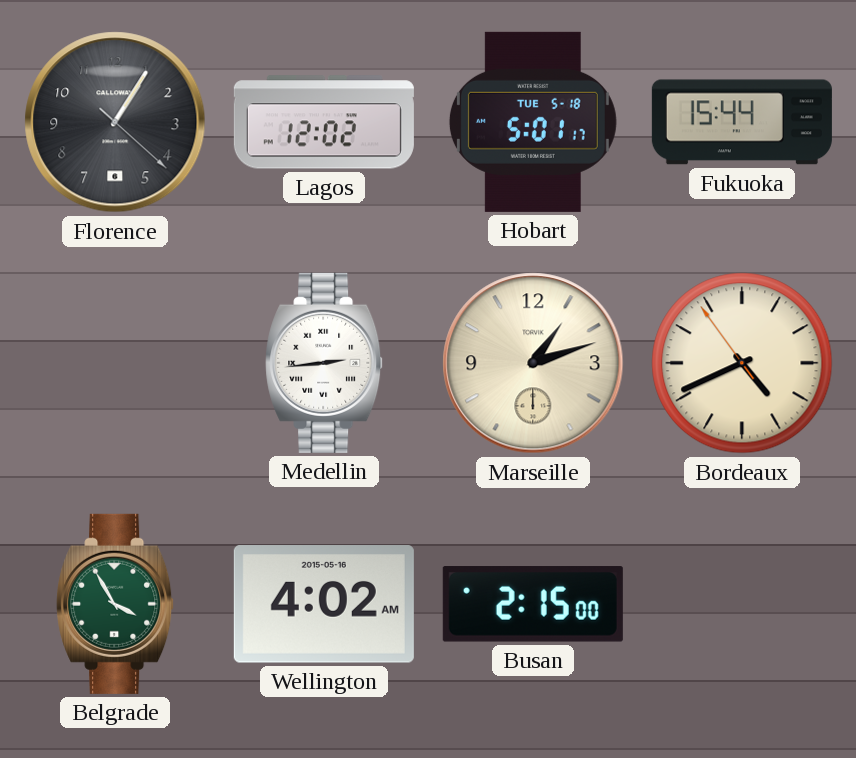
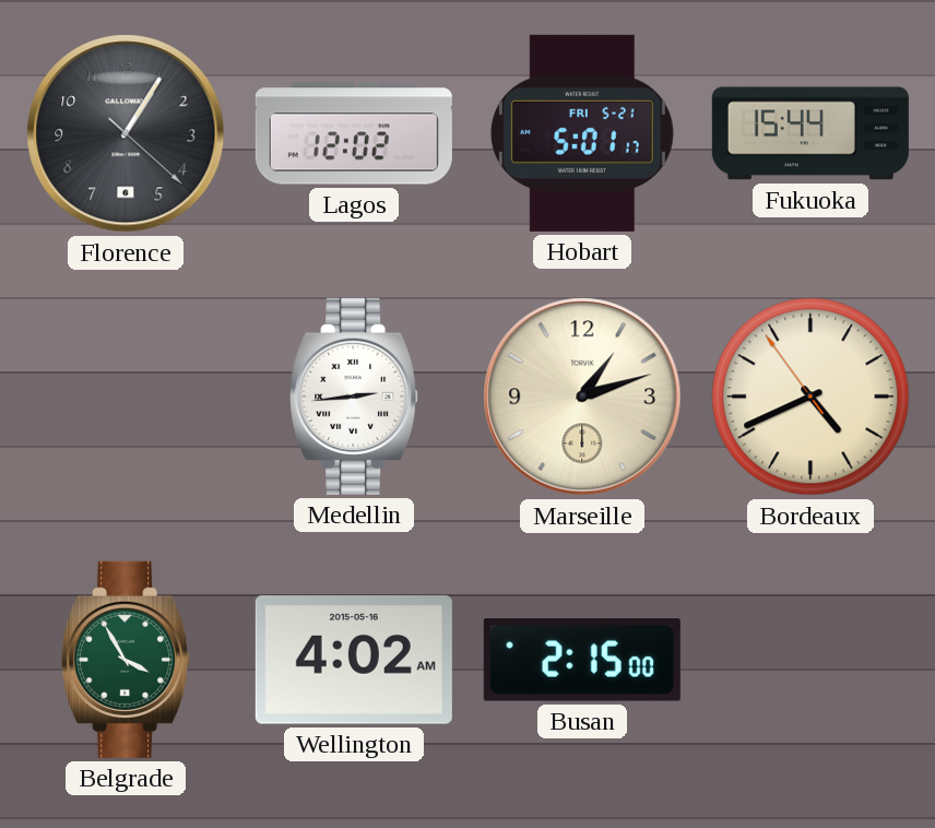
Hobart date: TUE 5-18 -> FRI 5-21 (582, 133)
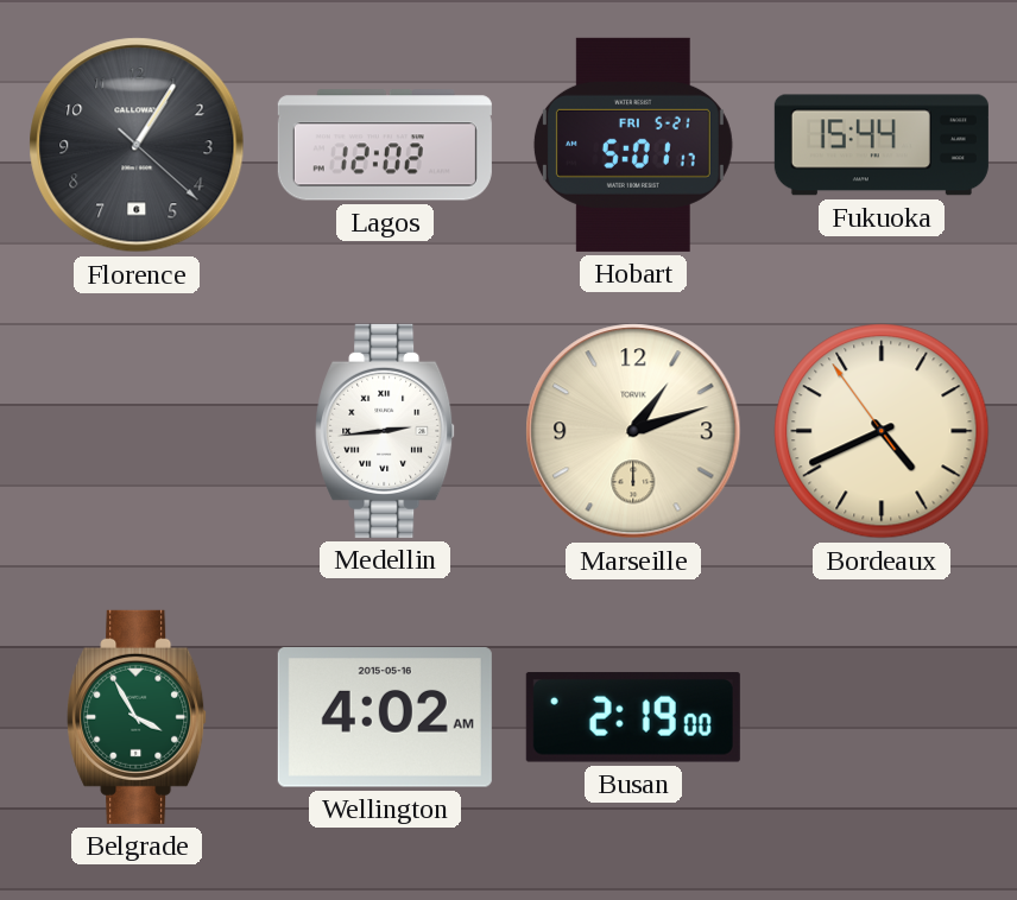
Busan: 2:15 -> 2:19 (633, 717)
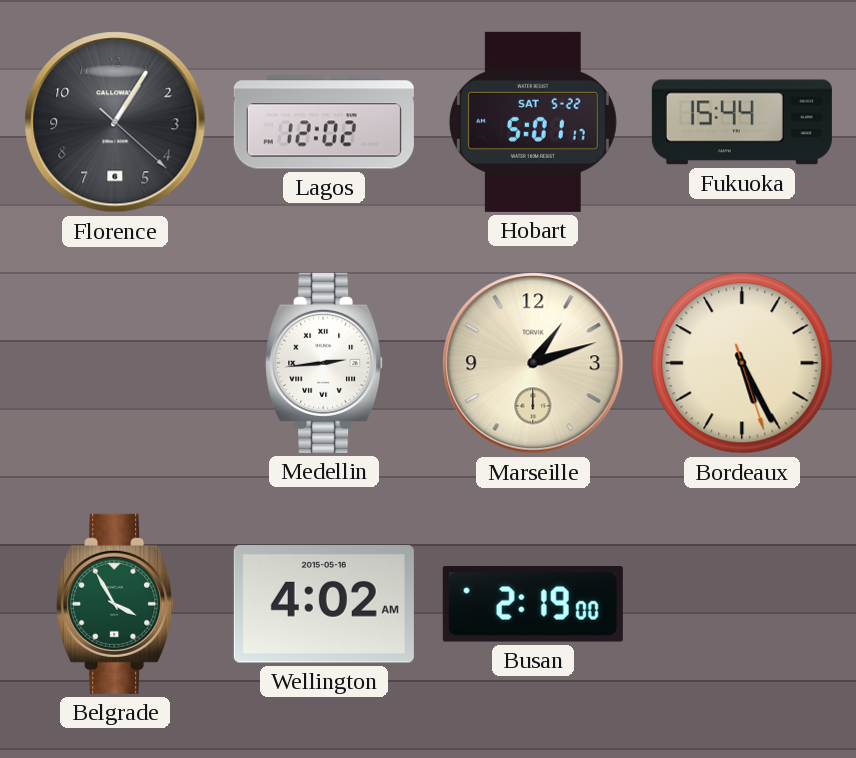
Hobart date: FRI 5-21 -> SAT 5-22 (533, 122)
Bordeaux: 4:40 -> 5:25 (742, 363)
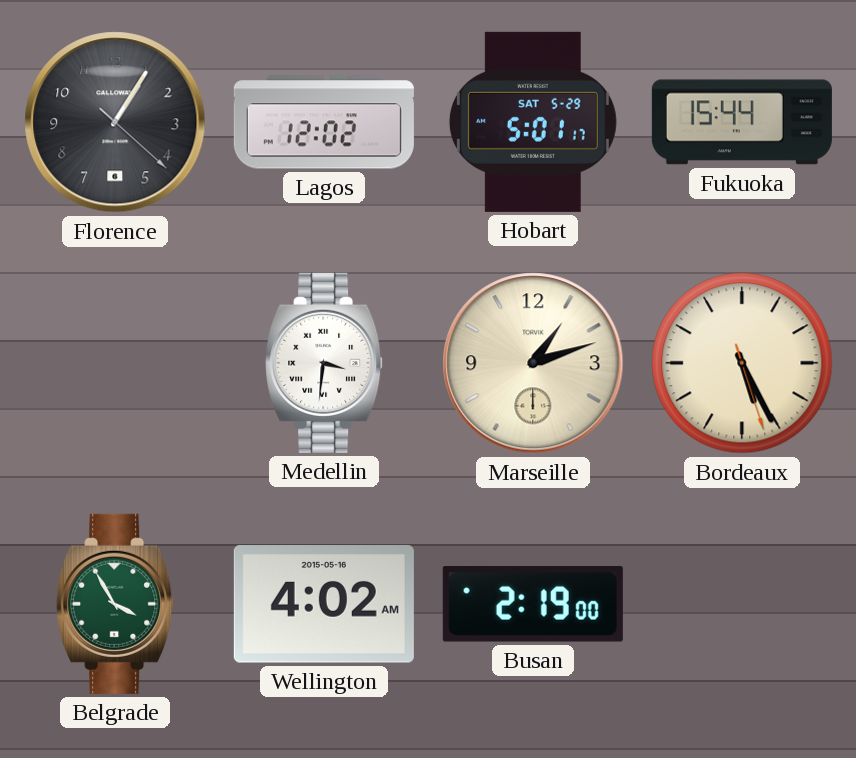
Hobart date: SAT 5-22 -> SAT 5-29 (533, 122)
Medellin: 2:44 -> 3:31 (325, 363)
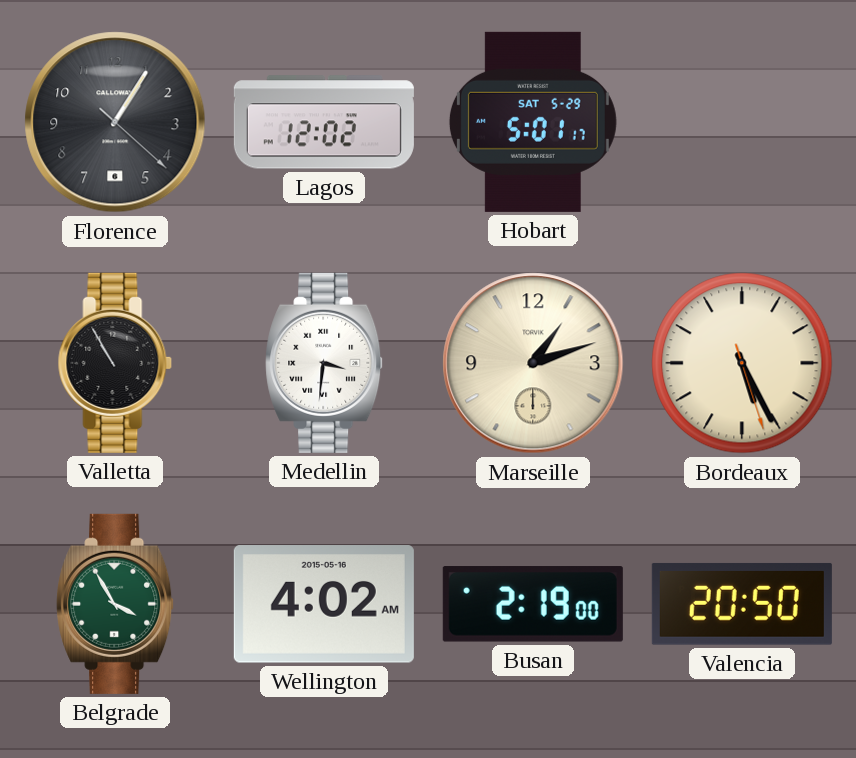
Fukuoka: 15:44 -> none (742, 122)
Valletta: none -> 10:55 (115, 363)
Valencia: none -> 20:50 (742, 604)
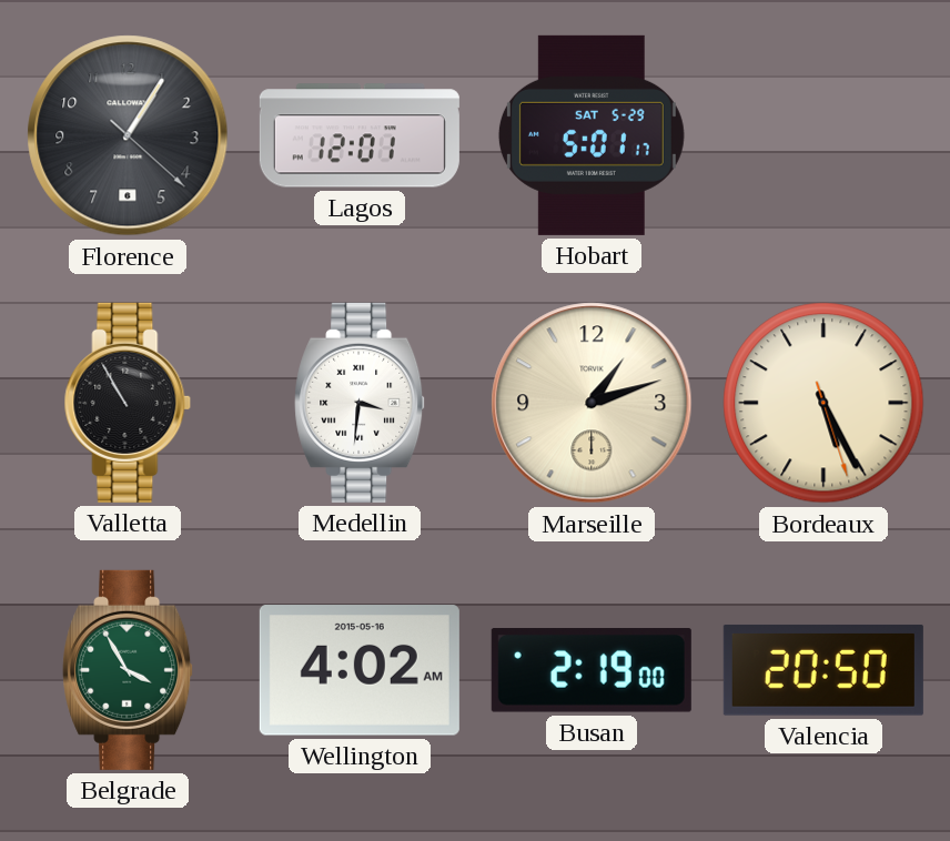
Lagos: 12:02 -> 12:01 (360, 135)
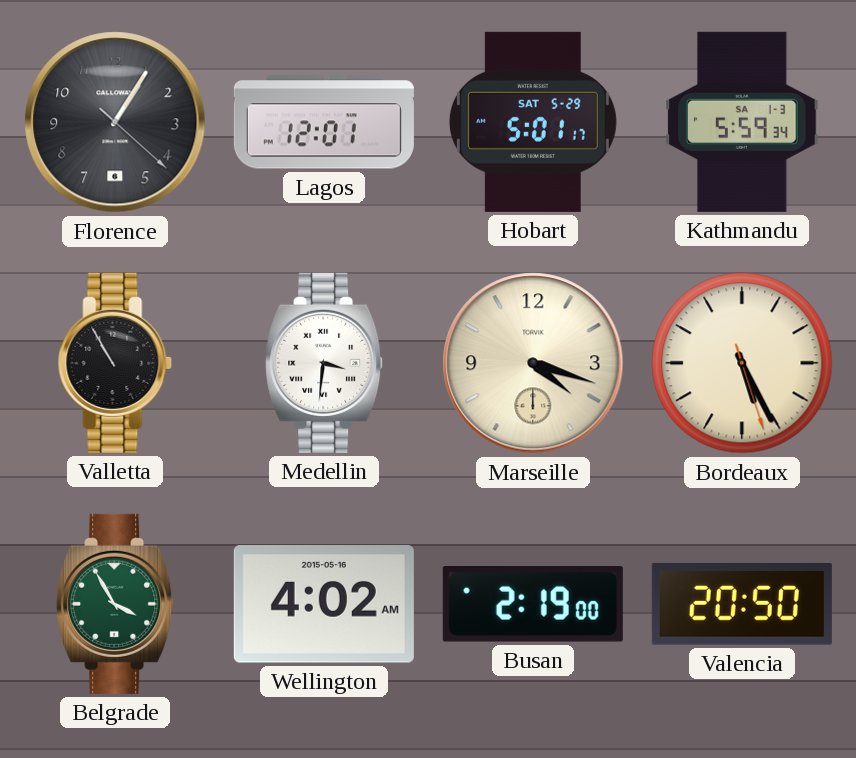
Kathmandu: none -> 5:59 (742, 122)
Marseille: 1:12 -> 4:18 (533, 363)
